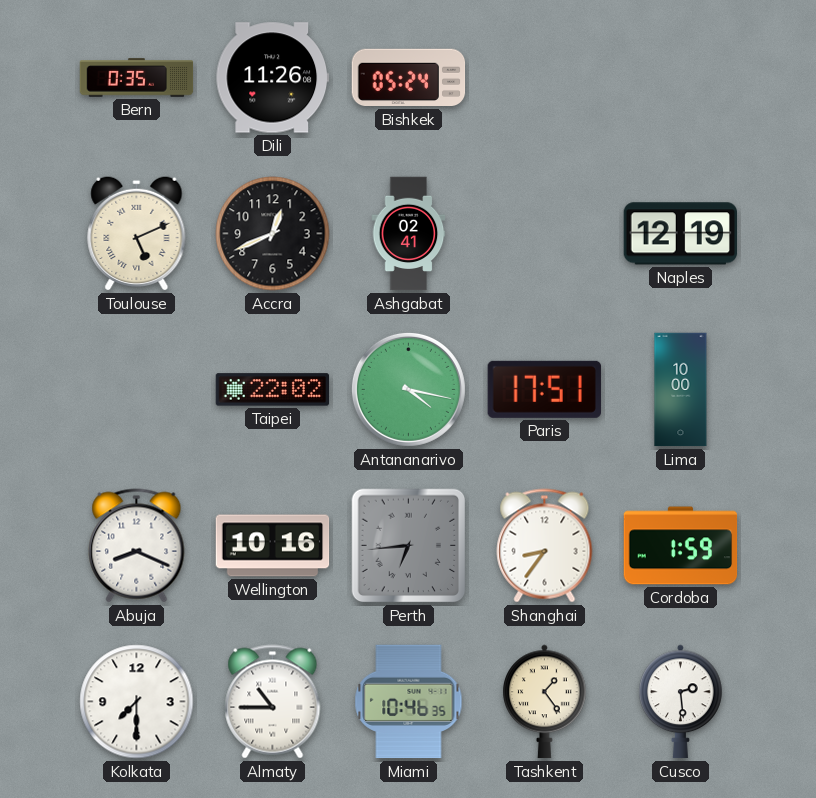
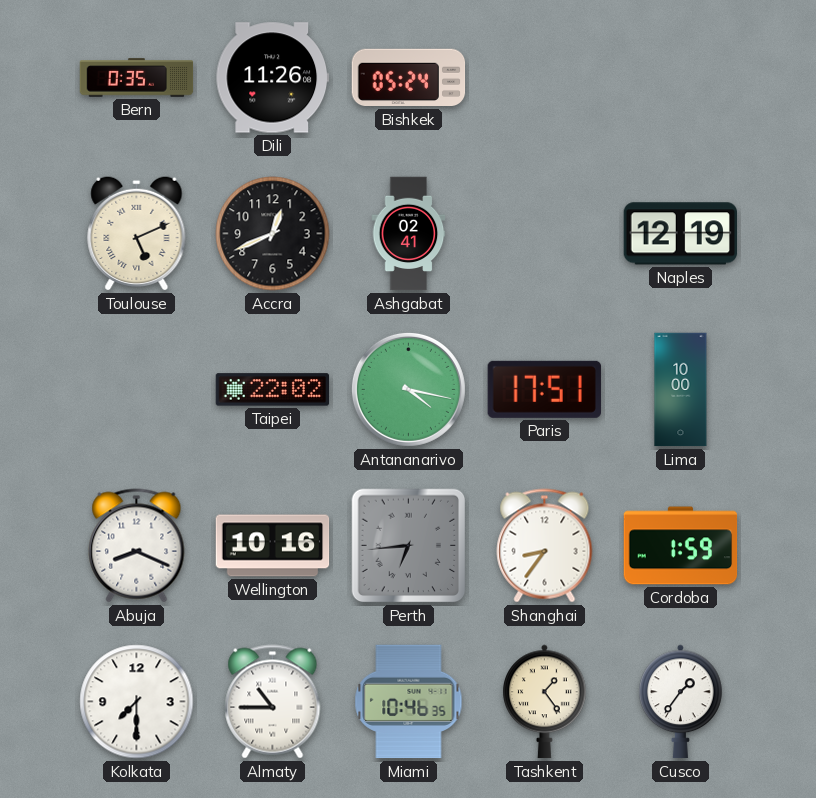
Cusco: 2:29 -> 1:36 (681, 702)
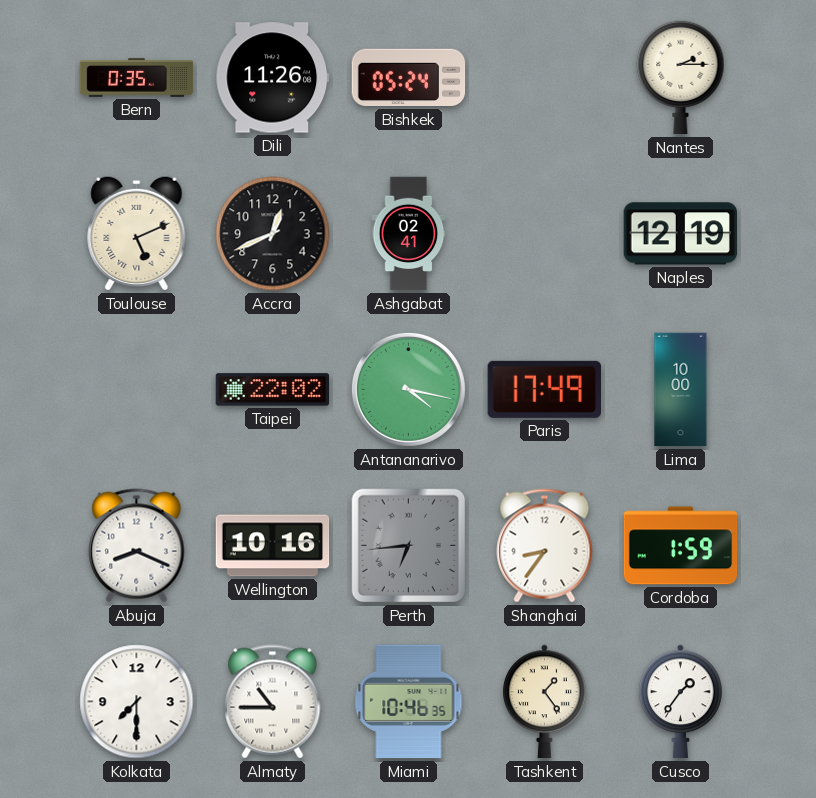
Nantes: none -> 2:15 (681, 78)
Paris: 17:51 -> 17:49 (544, 389)
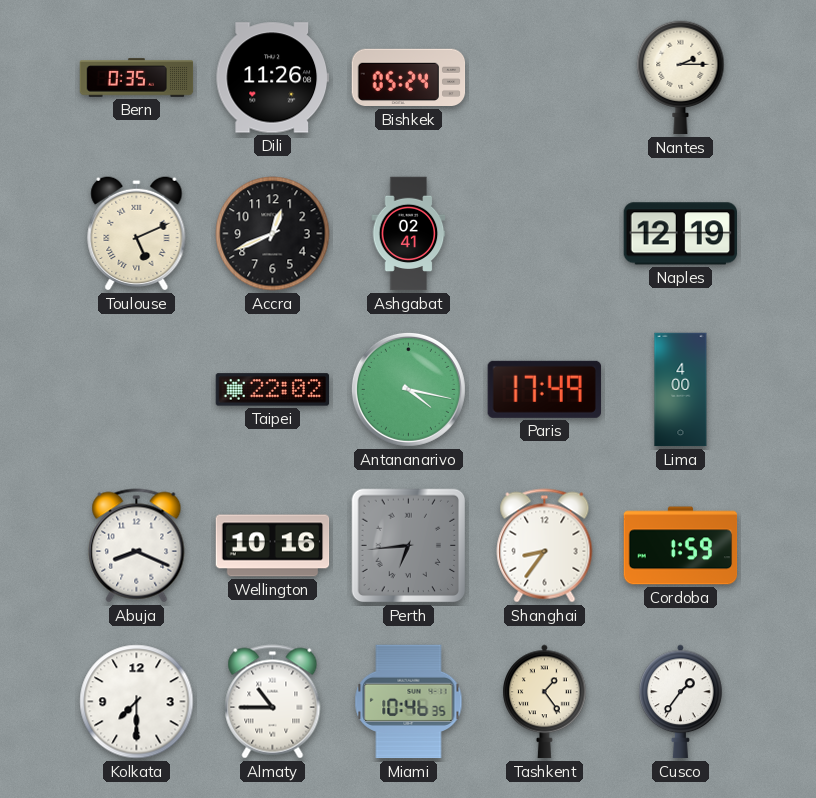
Lima: 10:00 -> 4:00 (681, 390)
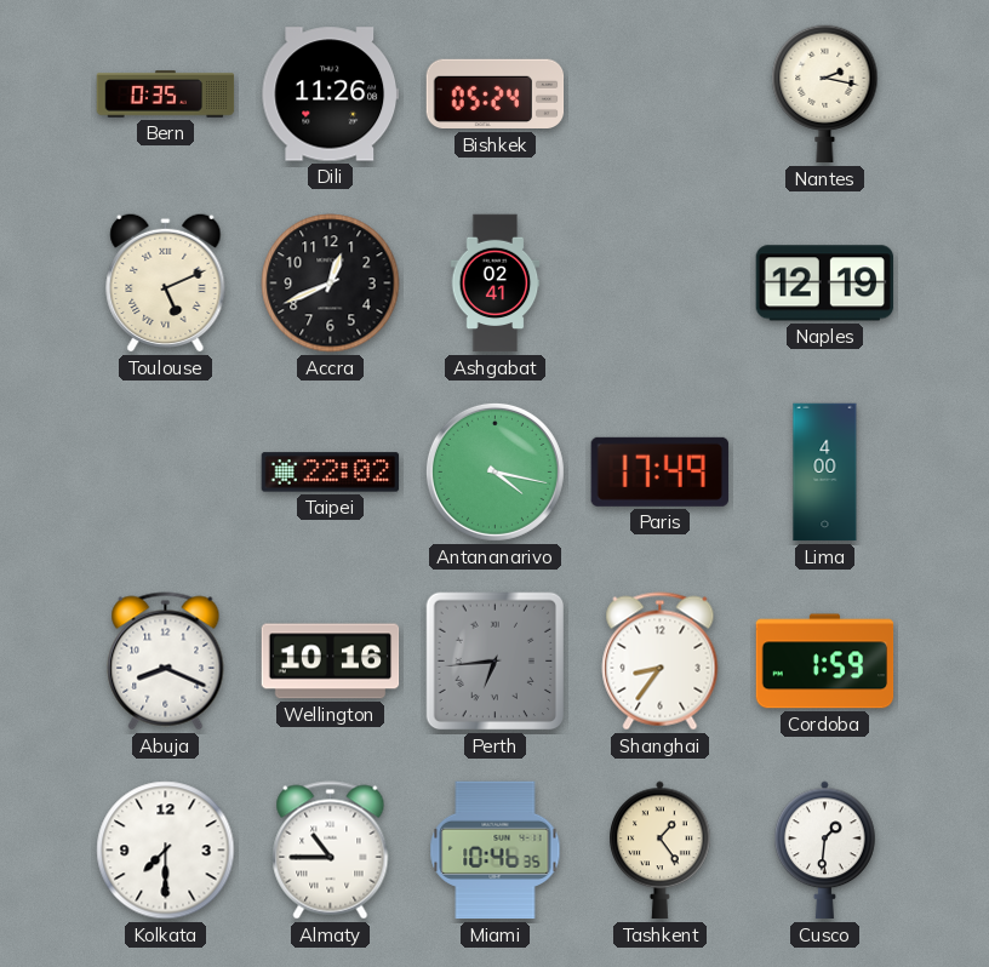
Nantes: 2:15 -> 2:17 (825, 95)
Cusco: 1:36 -> 1:31 (825, 851)
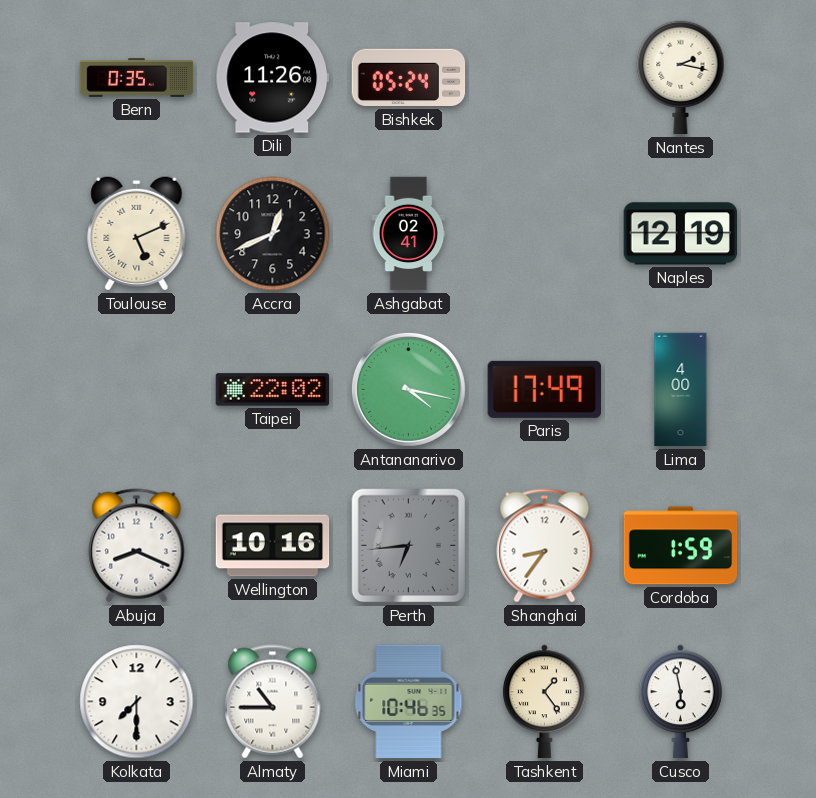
Cusco: 1:31 -> 5:58 (681, 702)
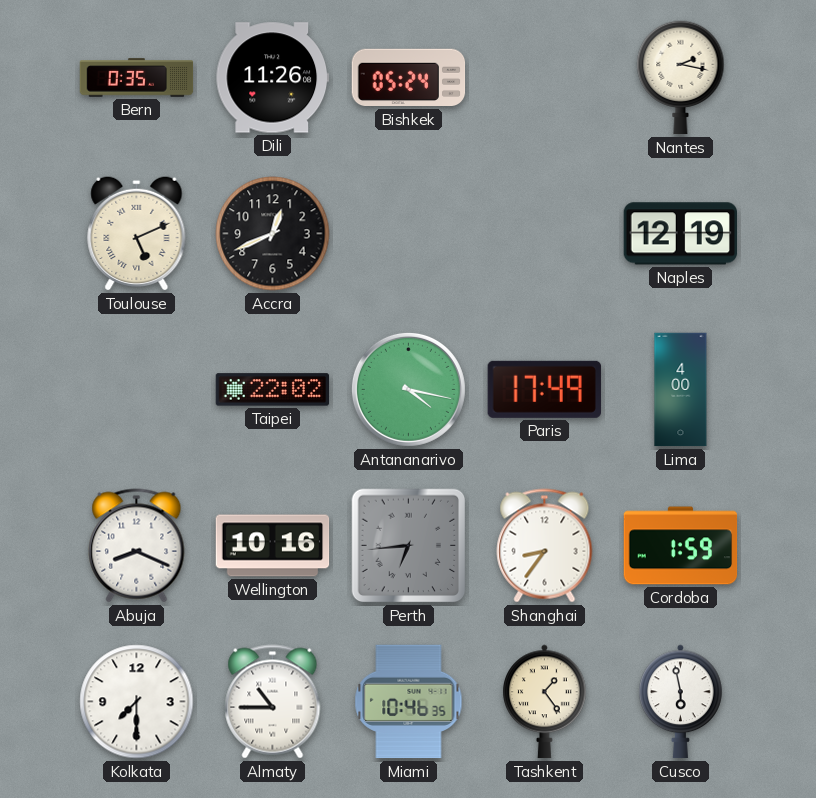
Ashgabat: 02:41 -> none (409, 234)
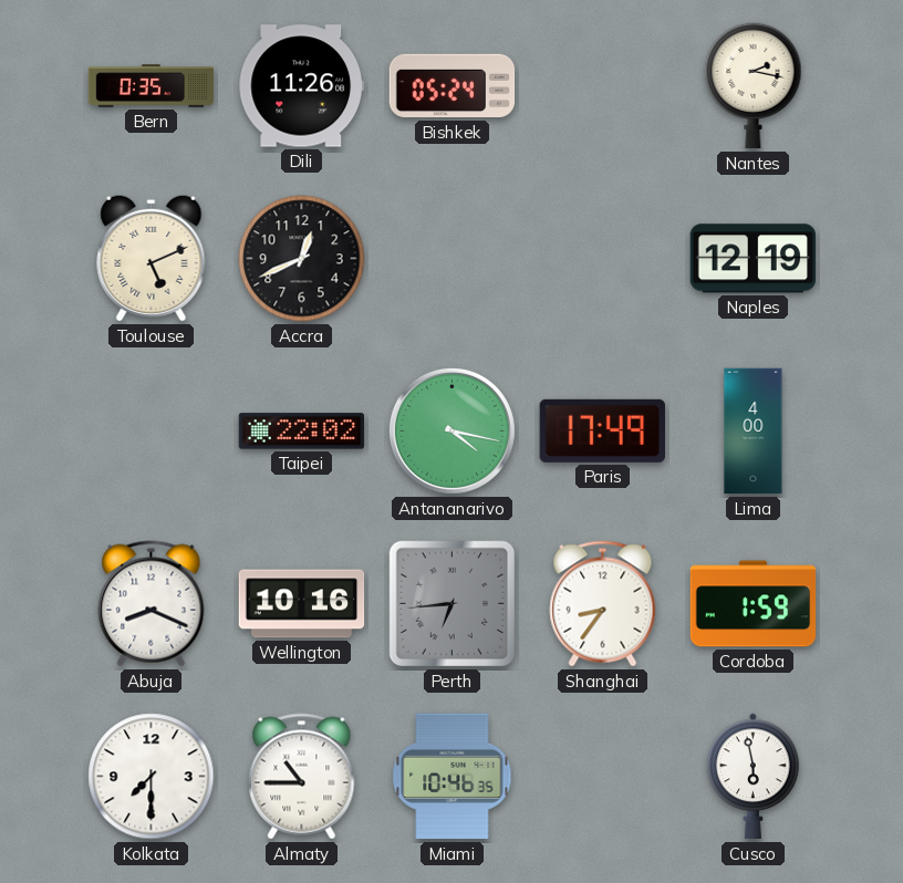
Tashkent: 1:24 -> none (545, 702)
